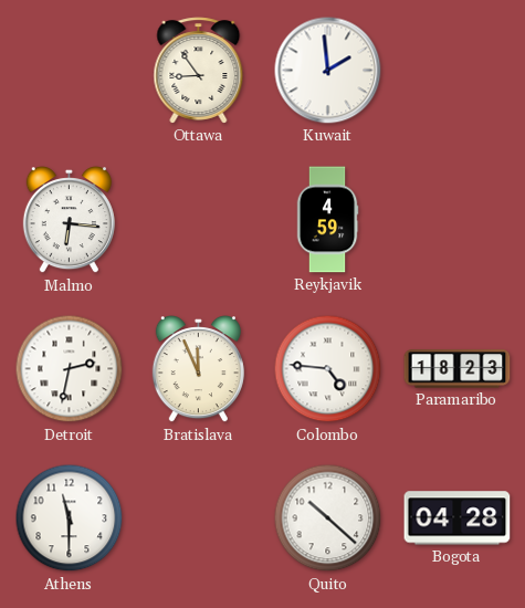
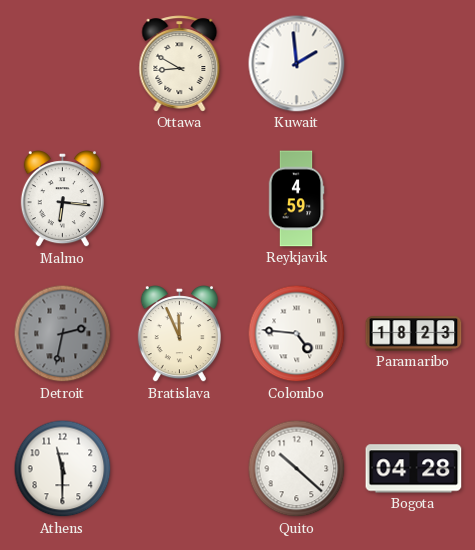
Ottawa: 8:54 -> 8:50 (180, 64)
Detroit dial: white -> grey (63, 334)
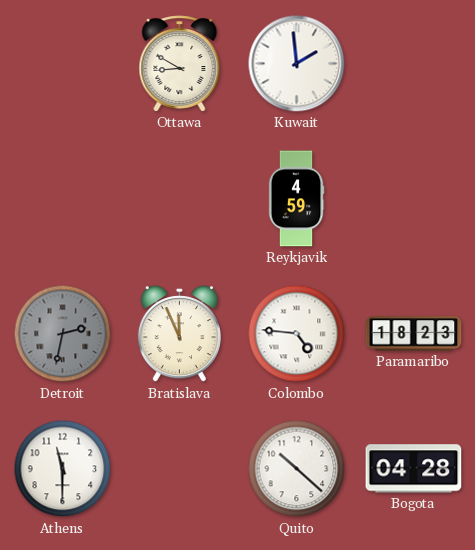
Malmo: 6:16 -> none (62, 200)
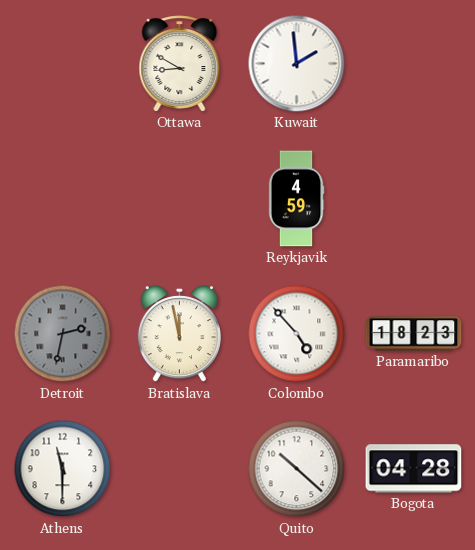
Bratislava: 11:56 -> 11:58 (179, 335)
Colombo: 4:46 -> 4:53 (297, 334)
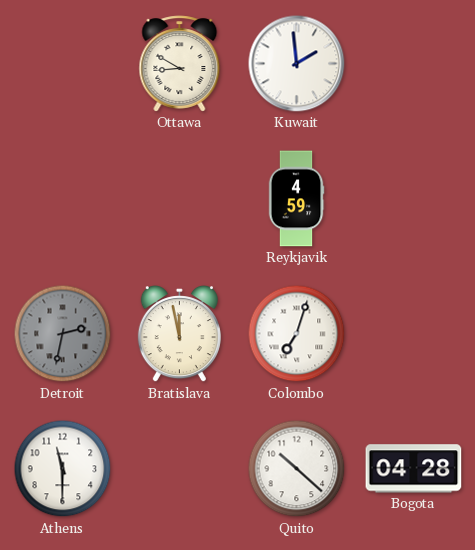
Colombo: 4:53 -> 7:03 (297, 334)
Paramaribo: 18:23 -> none (414, 334)
